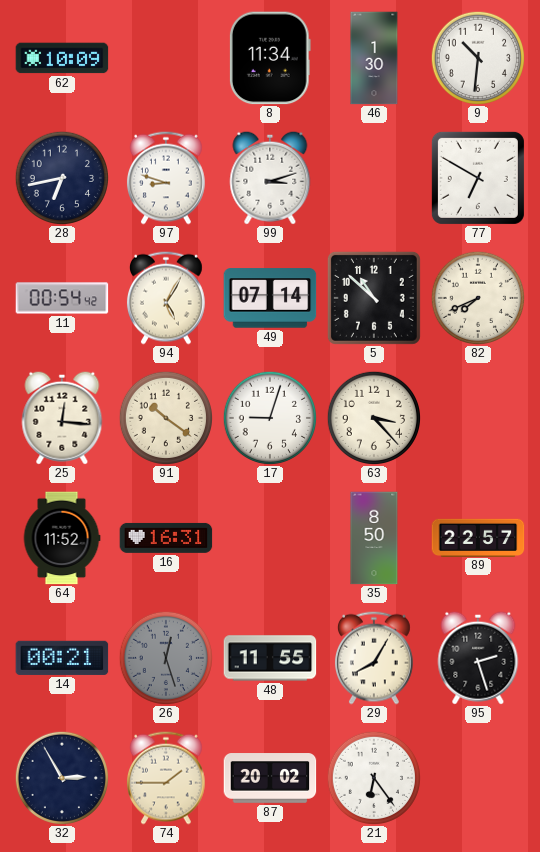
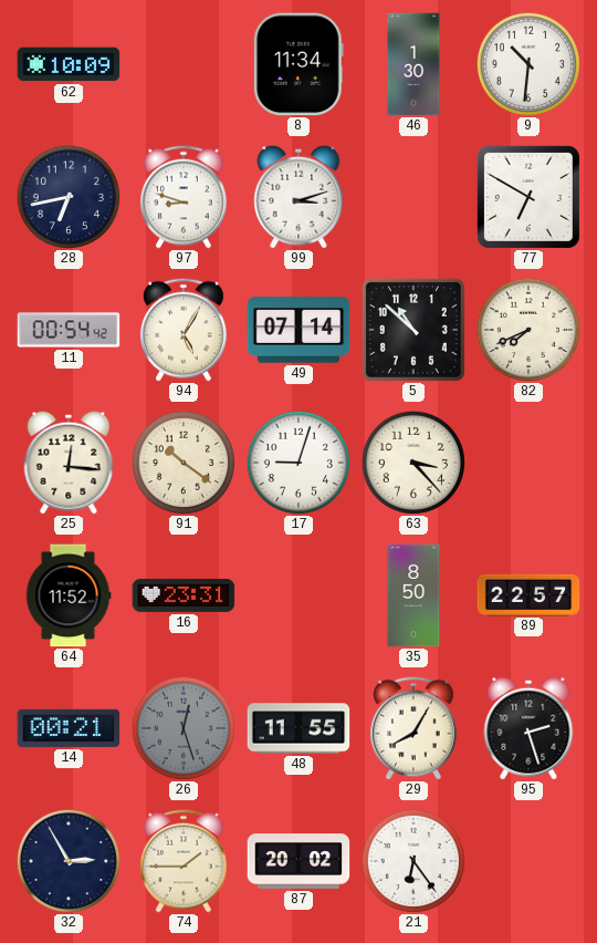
16: 16:31 -> 23:31 (184, 595)
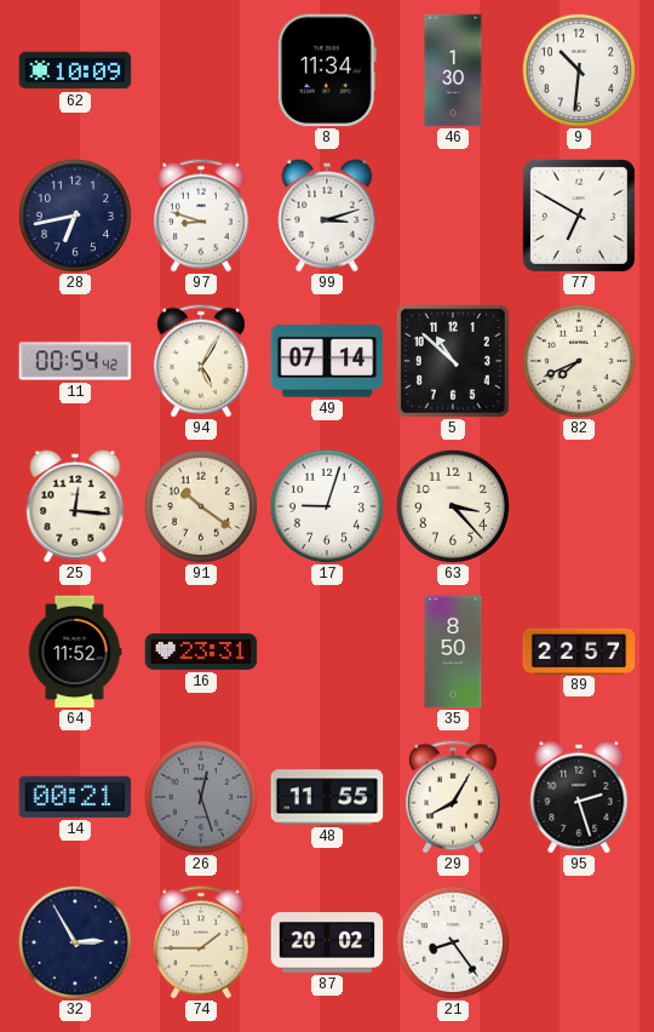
21: 6:24 -> 8:24 (452, 941)
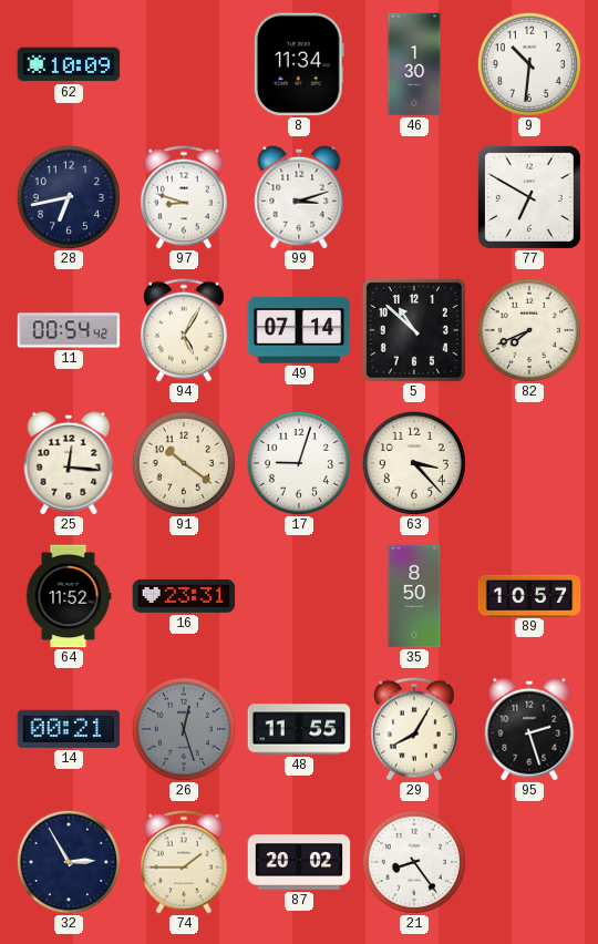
89: 22:57 -> 10:57 (529, 595)
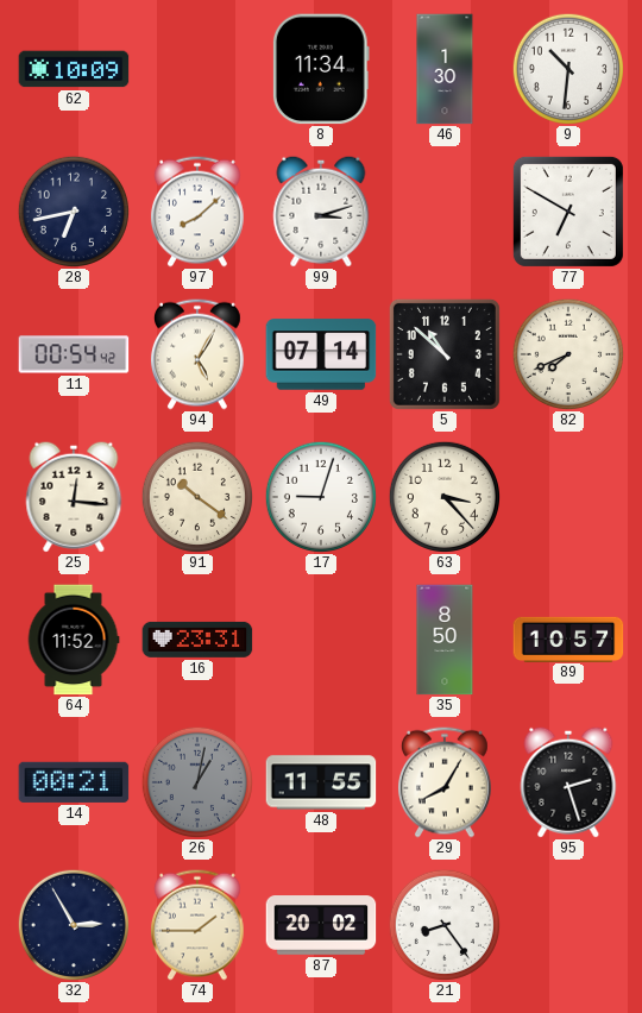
97: 8:48 -> 8:08 (197, 212)
26: 12:27 -> 1:02 (196, 781)
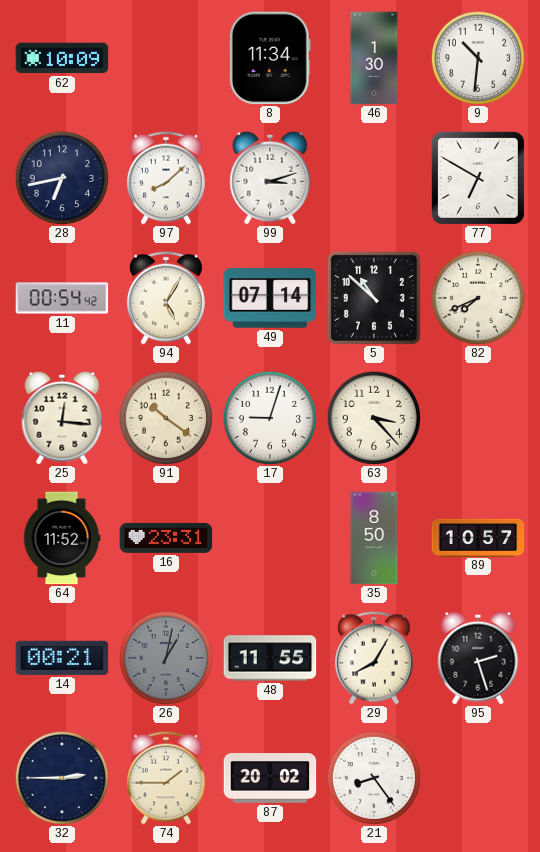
32: 2:55 -> 2:45 (61, 777)
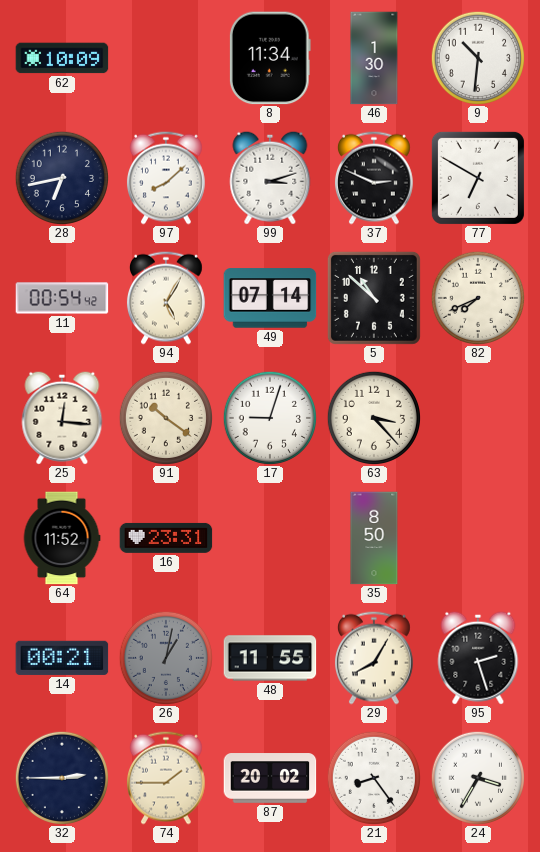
37: none -> 2:49 (374, 178)
89: 10:57 -> none (478, 537)
24: none -> 3:35 (477, 777)
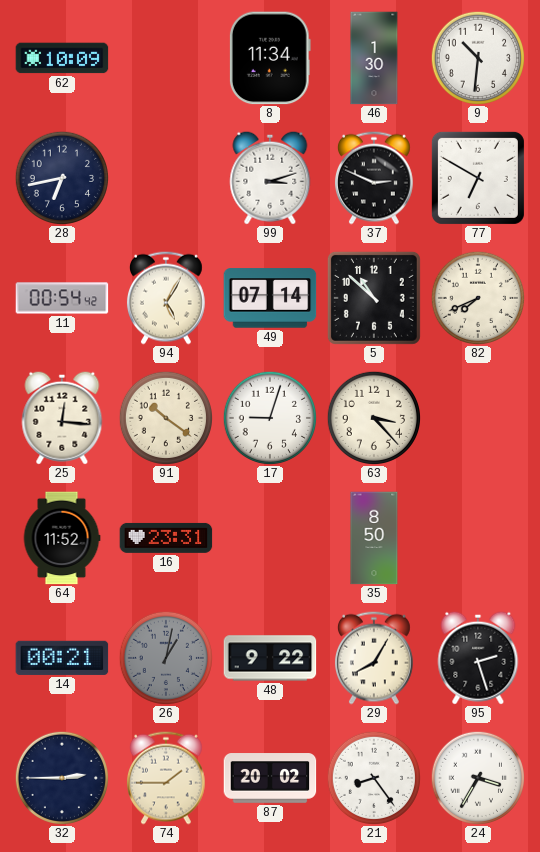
97: 8:08 -> none (166, 178)
48: 11:55 -> 9:22 (270, 658)
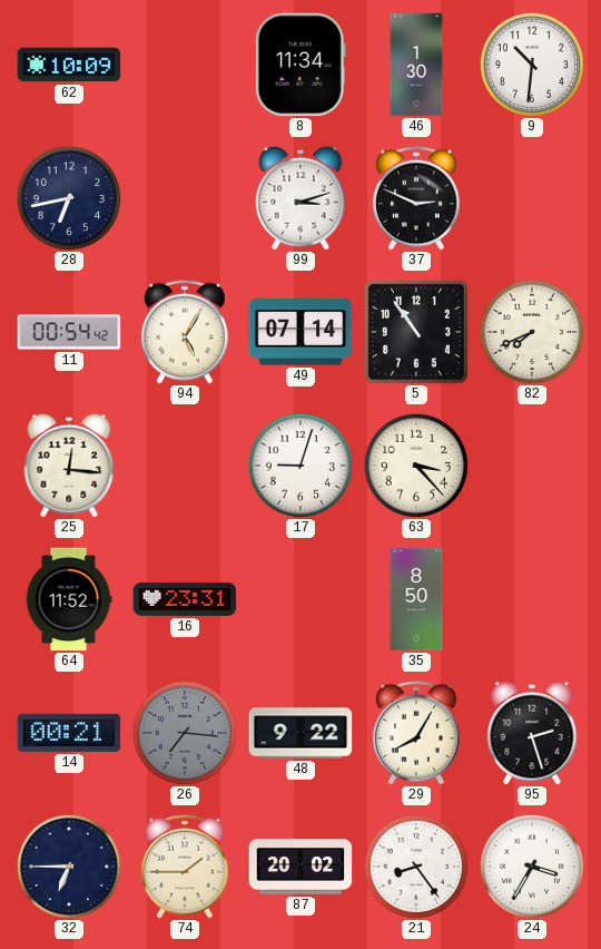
77: 6:50 -> none (478, 178)
5: 10:52 -> 10:54 (416, 332)
91: 10:21 -> none (165, 417)
26: 1:02 -> 7:16 (184, 732)
32: 2:45 -> 6:45 (68, 865)
